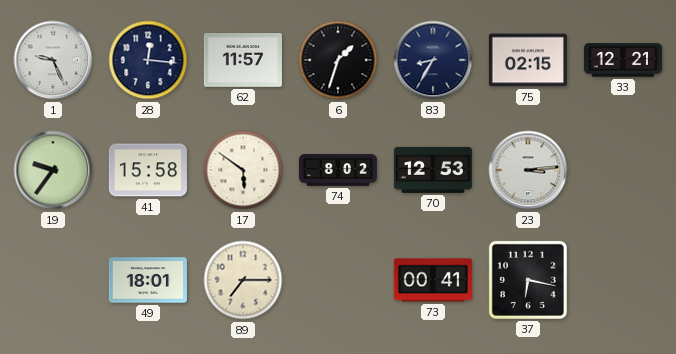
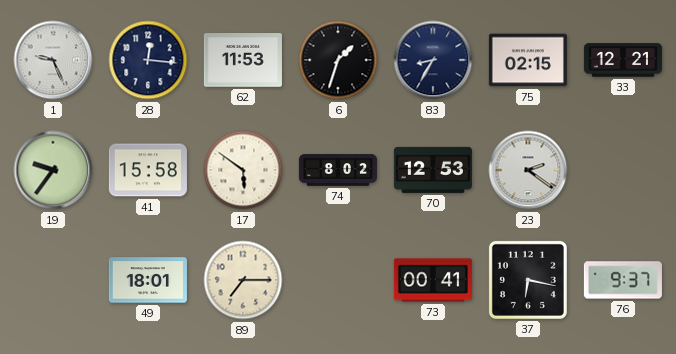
62: 11:57 -> 11:53 (243, 61)
23: 3:14 -> 2:21 (528, 170)
76: none -> 9:37 (623, 280)
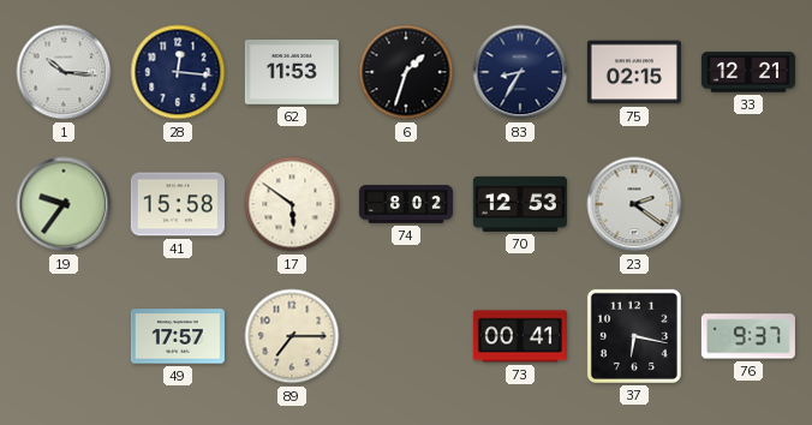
1: 9:26 -> 10:16 (64, 72)
49: 18:01 -> 17:57 (178, 336)
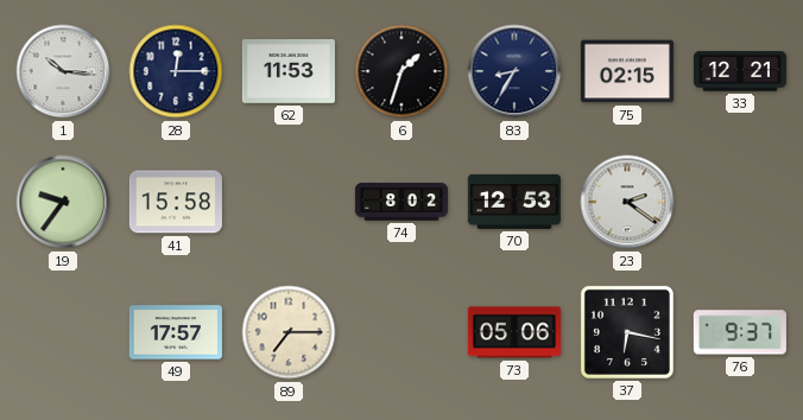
28: 12:16 -> 12:15 (176, 71)
17: 5:51 -> none (292, 204)
73: 00:41 -> 05:06 (514, 332)
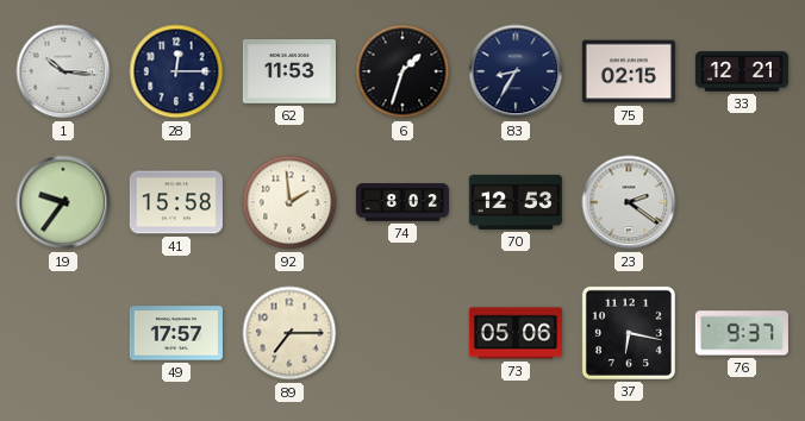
92: none -> 1:59 (289, 202)
